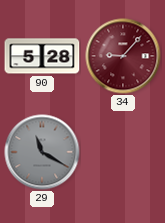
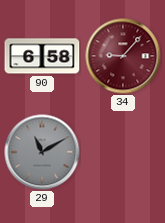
90: 5:28 -> 6:58 (42, 56)
29: 11:20 -> 11:10 (42, 152)
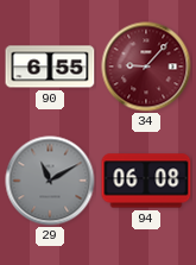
90: 6:58 -> 6:55 (50, 67)
94: none -> 06:08 (146, 181)
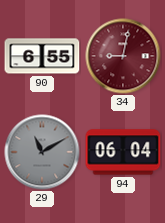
34: 9:07 -> 9:02 (123, 56)
94: 06:08 -> 06:04 (123, 152)
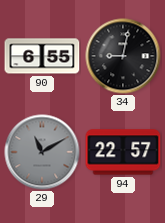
34 dial: burgundy -> black (123, 56)
94: 06:04 -> 22:57 (123, 152)
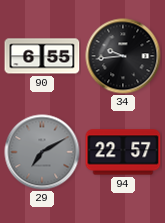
34: 9:02 -> 9:44 (123, 56)
29: 11:10 -> 7:10 (42, 152)
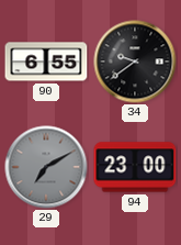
34: 9:44 -> 9:39 (135, 62)
94: 22:57 -> 23:00 (135, 167)
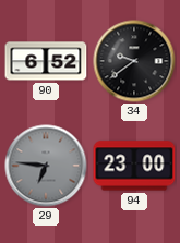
90: 6:55 -> 6:52 (46, 61)
29: 7:10 -> 6:46 (46, 166)
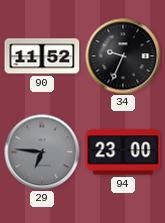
90: 6:52 -> 11:52 (42, 56)
34: 9:39 -> 9:34 (123, 56)
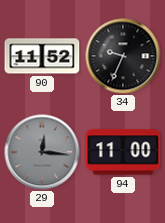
29: 6:46 -> 12:16 (42, 152)
94: 23:00 -> 11:00 (123, 152)
